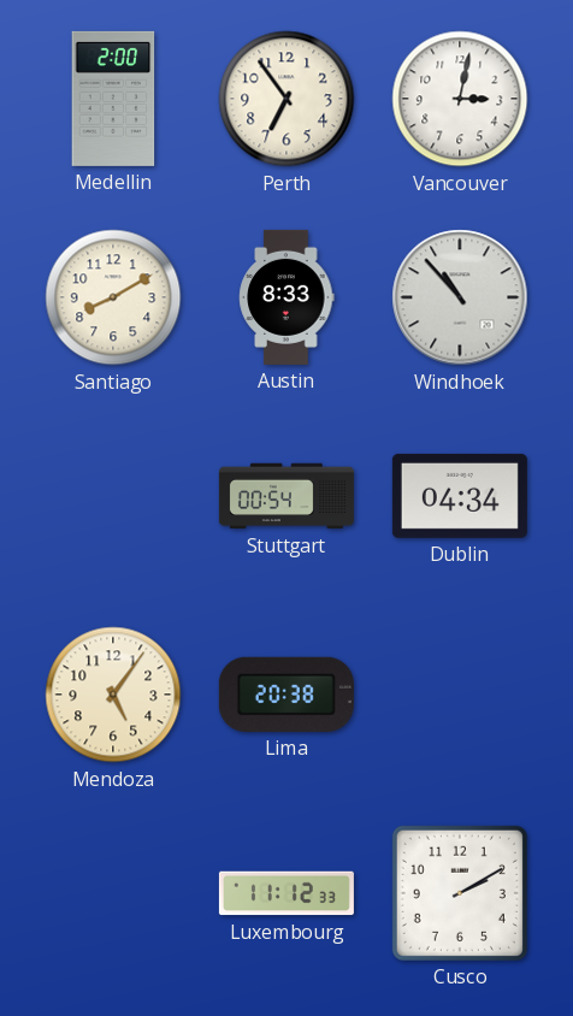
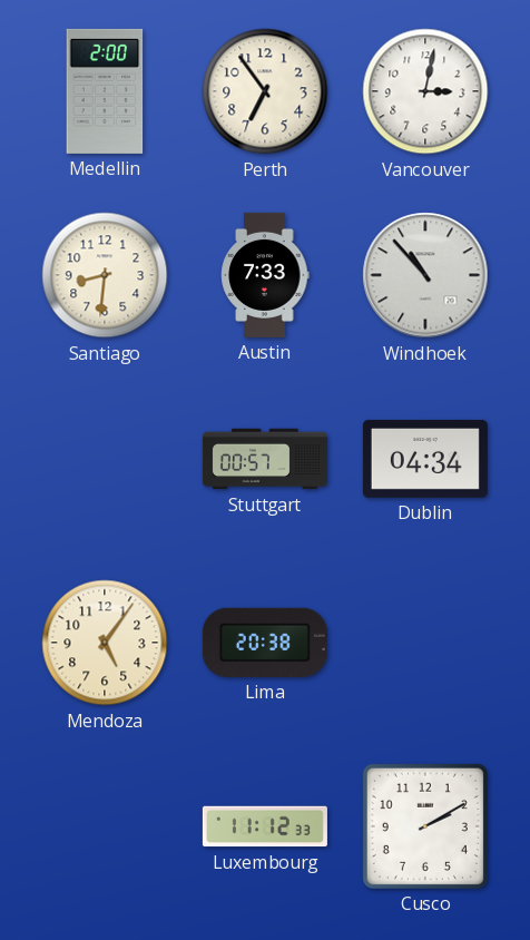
Santiago: 8:10 -> 8:31 (105, 275)
Austin: 8:33 -> 7:33 (265, 275)
Stuttgart: 00:54 -> 00:57 (265, 459)
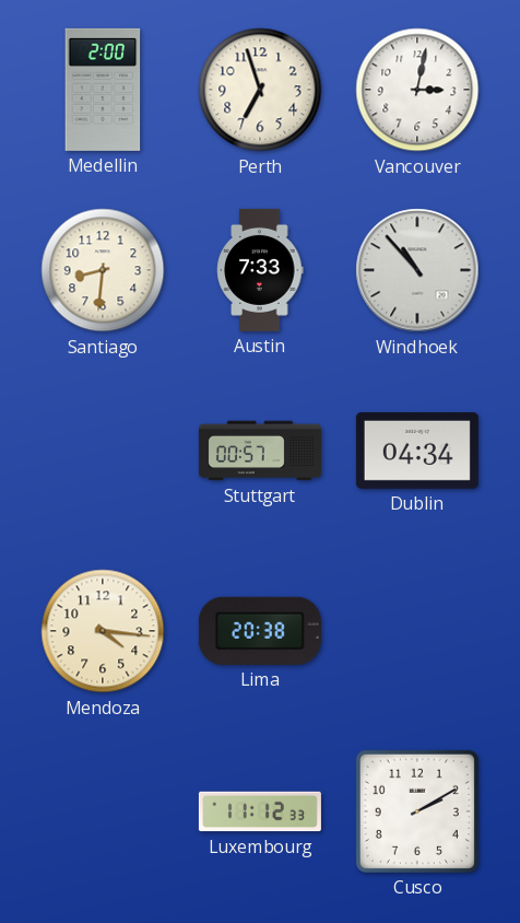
Perth: 6:54 -> 6:57 (260, 90)
Mendoza: 5:06 -> 4:16 (103, 631)
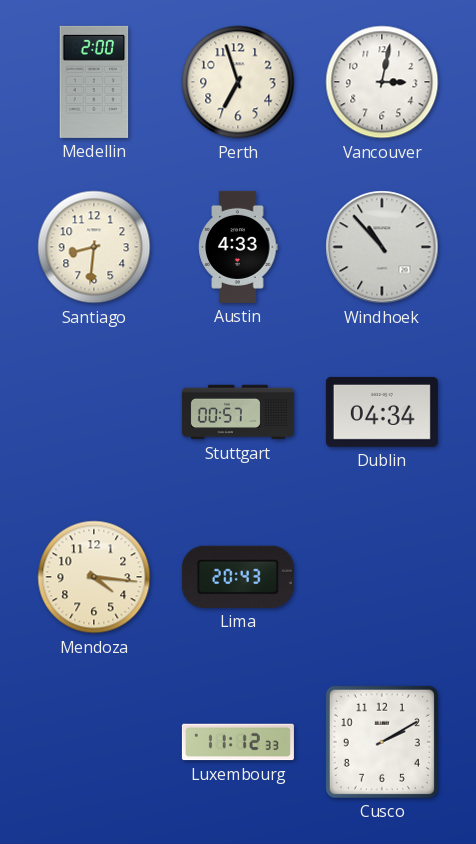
Austin: 7:33 -> 4:33 (238, 247)
Lima: 20:38 -> 20:43 (238, 577)
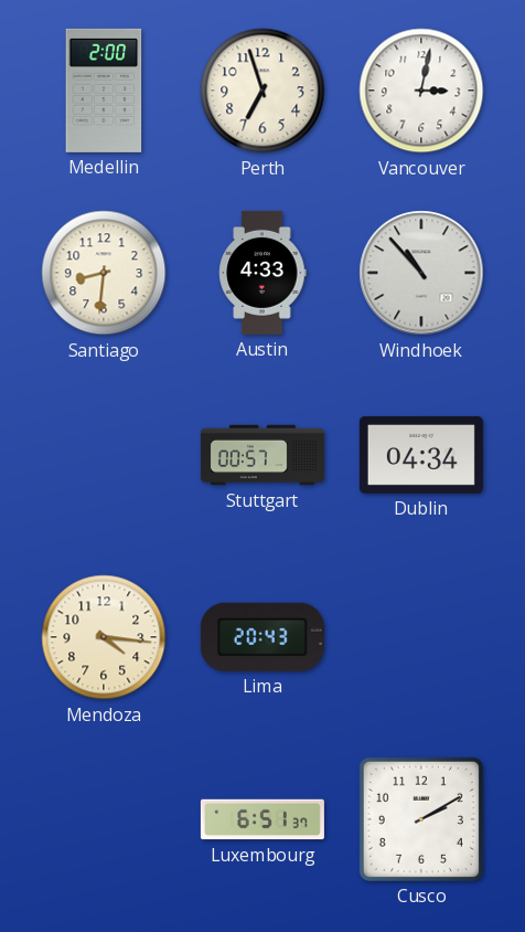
Luxembourg: 11:12 -> 6:51 (262, 819)
